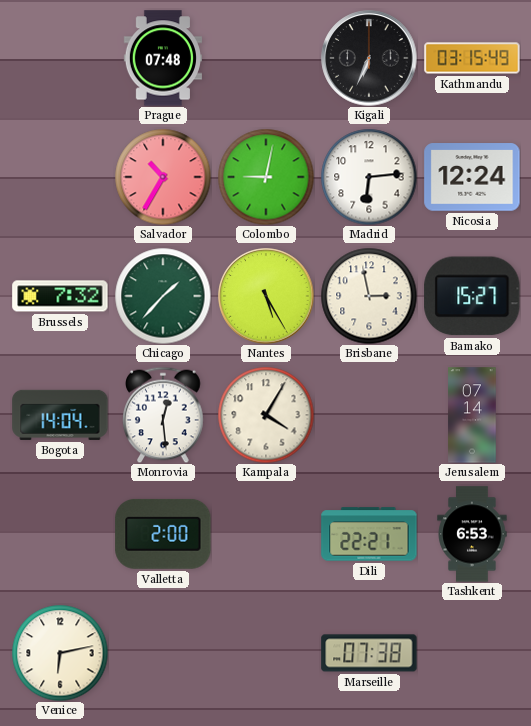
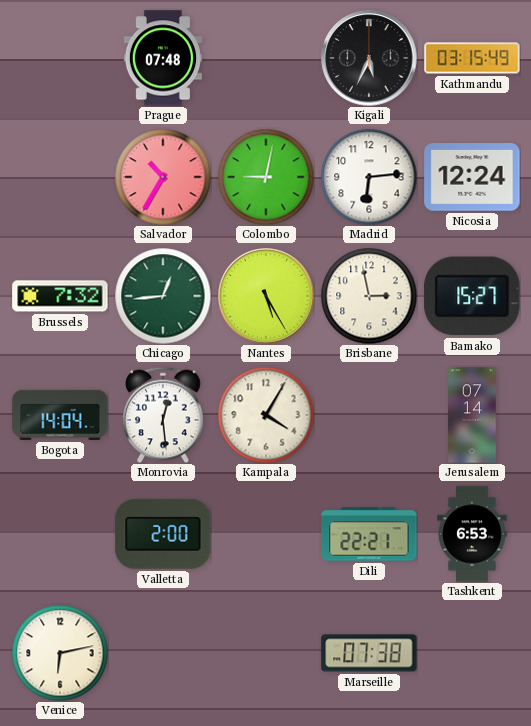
Kigali: 6:34 -> 5:34 (369, 58)
Chicago: 1:37 -> 12:44 (163, 296)
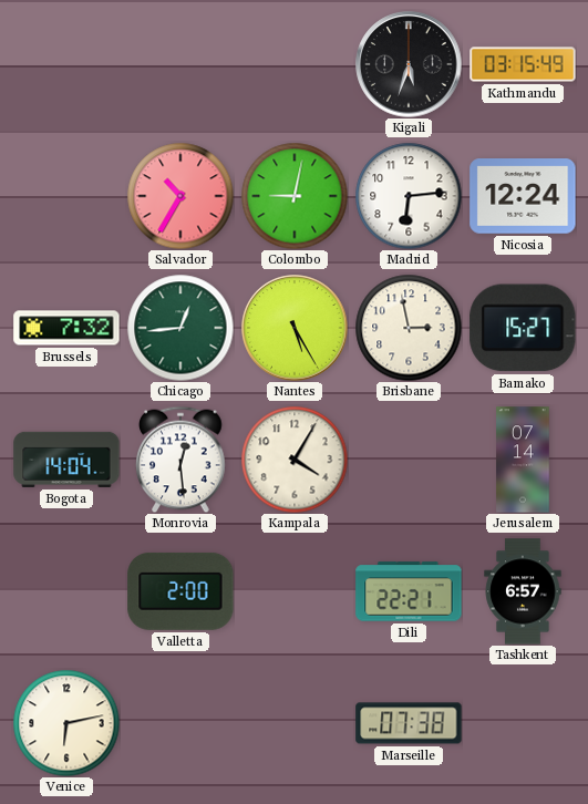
Prague: 07:48 -> none (162, 58)
Kigali: 5:34 -> 5:33 (409, 64)
Tashkent: 6:53 -> 6:57 (523, 591)
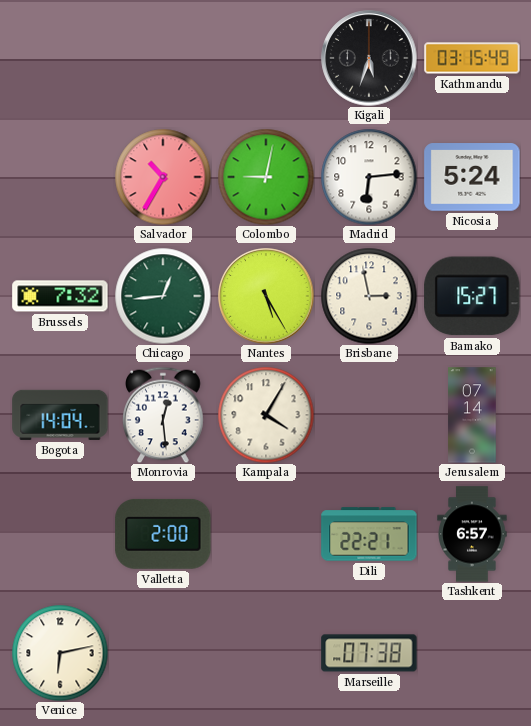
Nicosia: 12:24 -> 5:24 (472, 177)
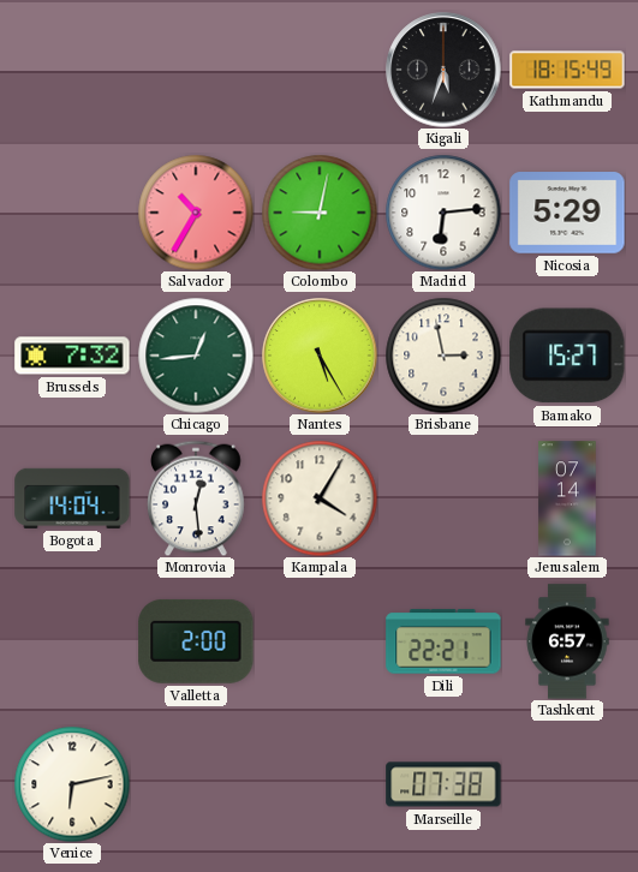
Kathmandu: 03:15 -> 18:15 (567, 70)
Nicosia: 5:24 -> 5:29 (567, 213)
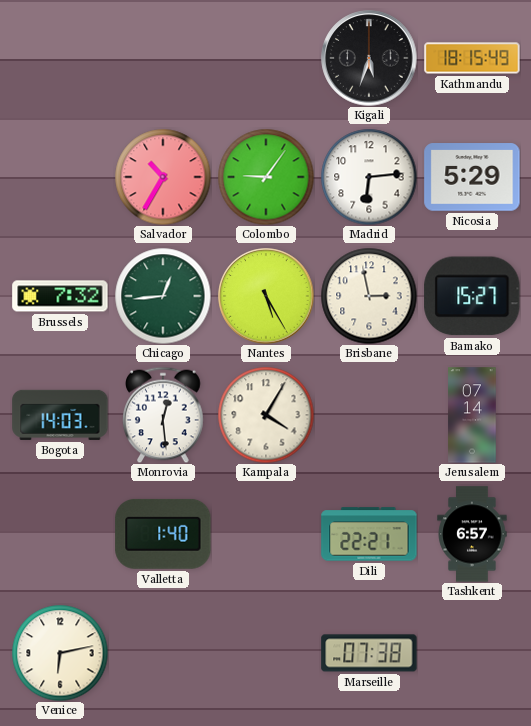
Colombo: 9:02 -> 9:06 (266, 177)
Bogota: 14:04 -> 14:03 (60, 415)
Valletta: 2:00 -> 1:40 (163, 534)
